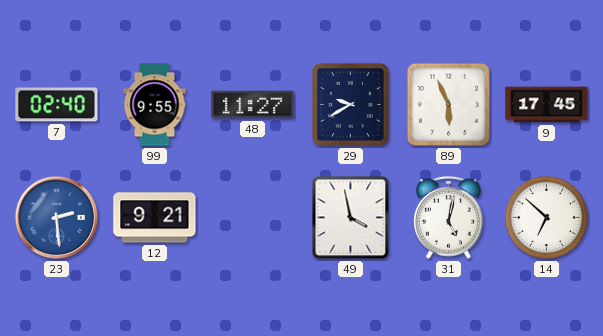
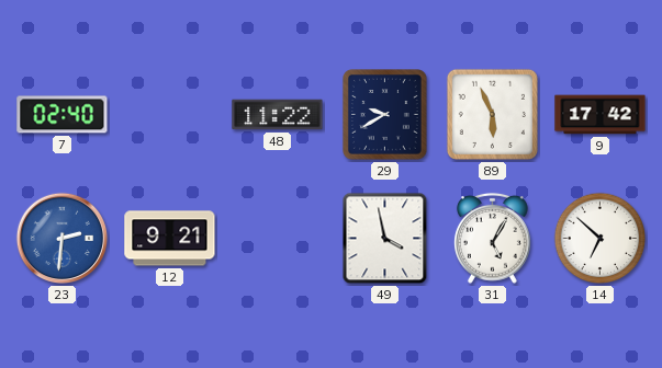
99: 9:55 -> none (155, 105)
48: 11:27 -> 11:22 (278, 115)
9: 17:45 -> 17:42 (601, 115)
23: 2:29 -> 2:31 (63, 239)
31: 5:02 -> 5:05 (492, 238)
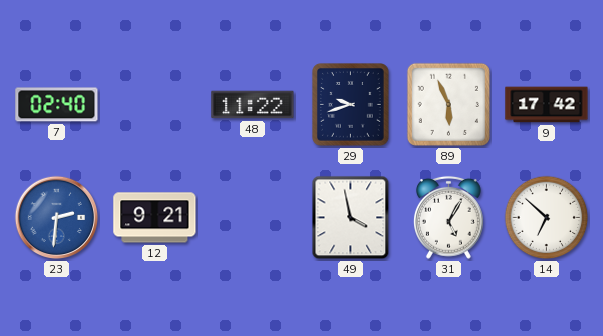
29: 9:40 -> 9:42 (351, 105)
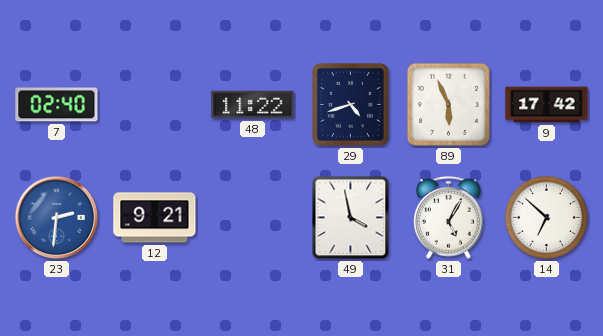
29: 9:42 -> 4:42 (351, 105)
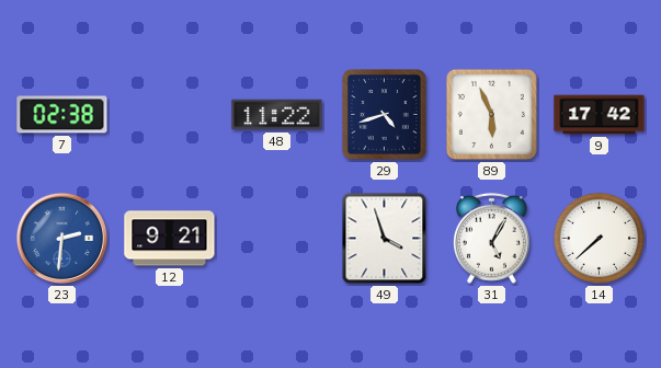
7: 02:40 -> 02:38 (62, 115)
49: 3:58 -> 3:57 (385, 239)
14: 6:52 -> 7:38 (600, 239)
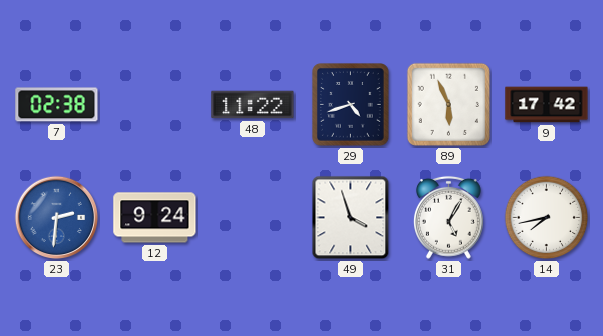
12: 9:21 -> 9:24 (155, 218)
14: 7:38 -> 7:43 (547, 218)
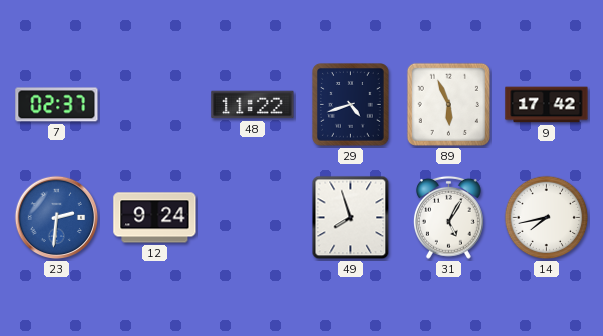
7: 02:38 -> 02:37 (57, 105)
49: 3:57 -> 7:57 (351, 218)
